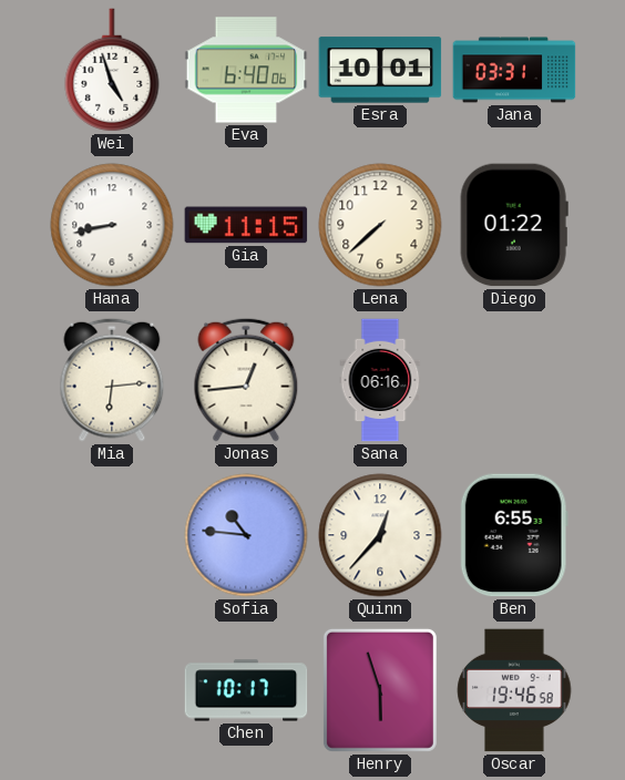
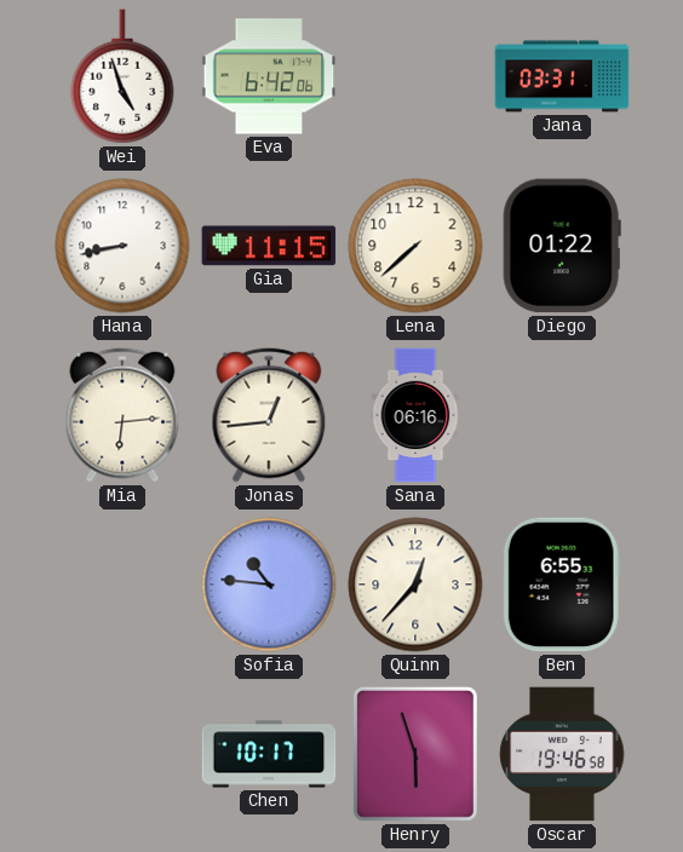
Eva: 6:40 -> 6:42 (269, 76)
Esra: 10:01 -> none (380, 70)
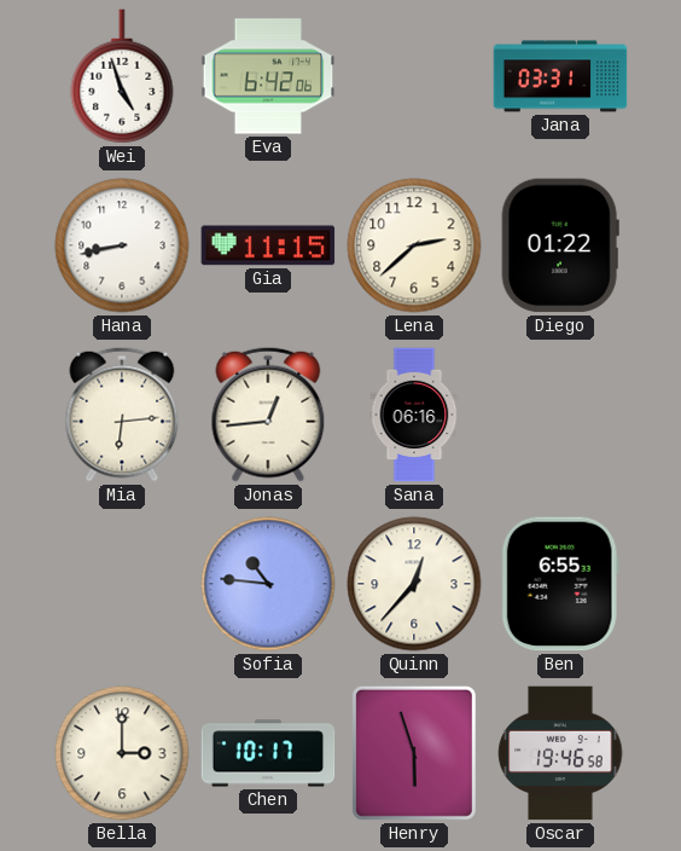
Lena: 7:38 -> 2:38 (414, 245)
Bella: none -> 3:00 (122, 753)
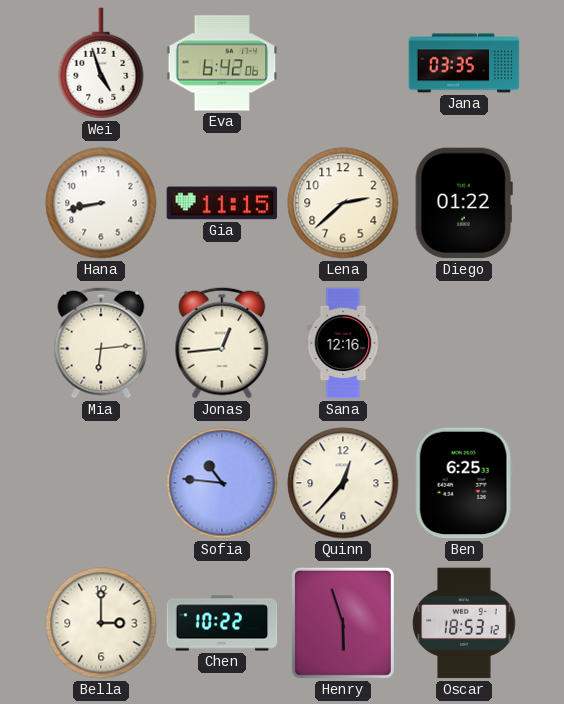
Jana: 03:31 -> 03:35 (464, 63)
Sana: 06:16 -> 12:16 (343, 343)
Ben: 6:55 -> 6:25 (464, 483)
Chen: 10:17 -> 10:22 (222, 623)
Oscar: 19:46 -> 18:53 (464, 623)
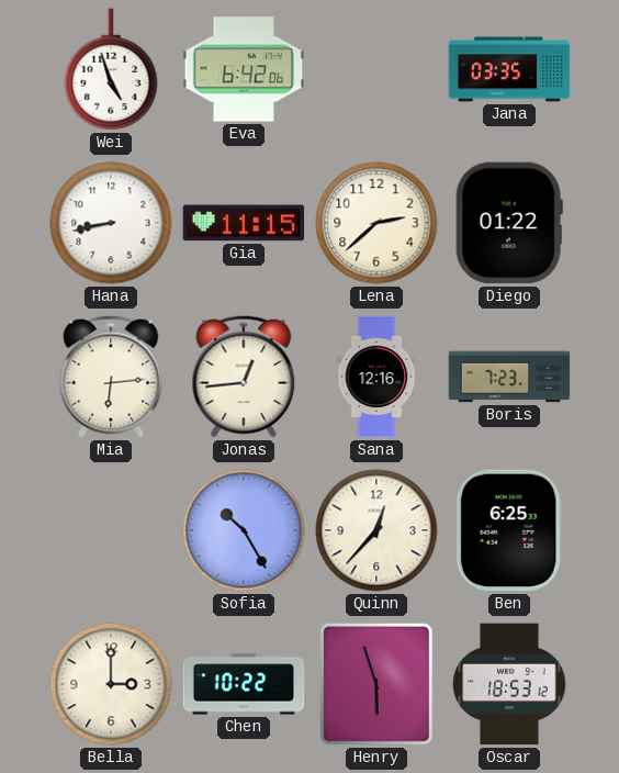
Boris: none -> 7:23 (509, 377)
Sofia: 10:46 -> 10:25 (244, 530)
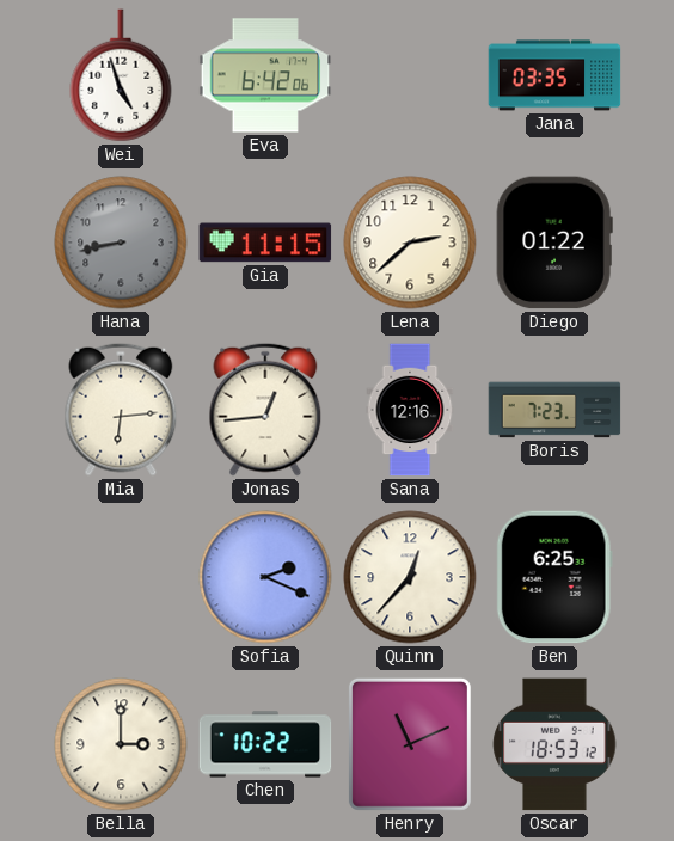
Hana dial: white -> grey (121, 243)
Sofia: 10:25 -> 2:19 (265, 577)
Henry: 5:57 -> 11:11 (410, 744)
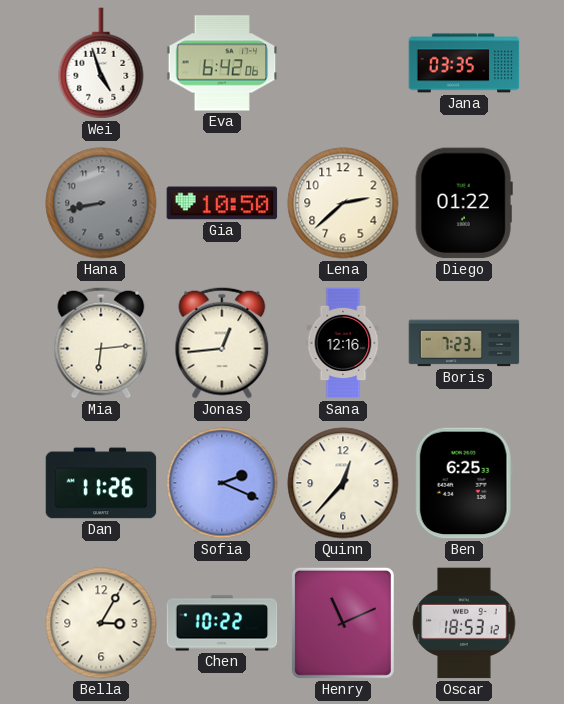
Gia: 11:15 -> 10:50 (222, 203)
Dan: none -> 11:26 (101, 483)
Bella: 3:00 -> 3:05 (101, 623)
